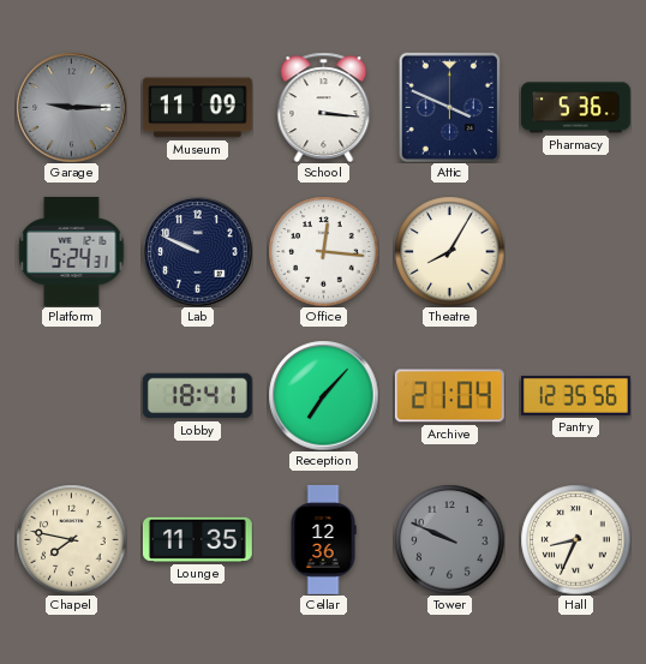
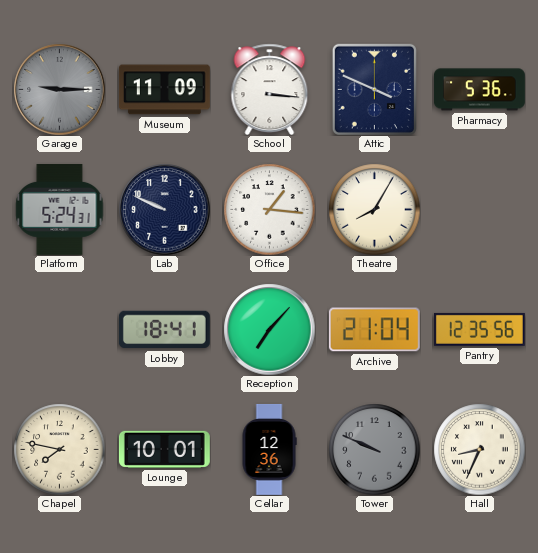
Office: 12:16 -> 1:16 (269, 209)
Lounge: 11:35 -> 10:01 (164, 449)
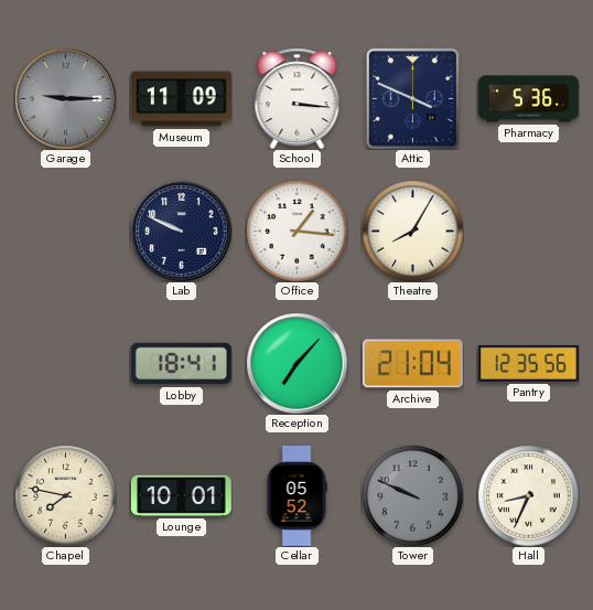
Platform: 5:24 -> none (60, 209)
Cellar: 12:36 -> 05:52 (296, 496)
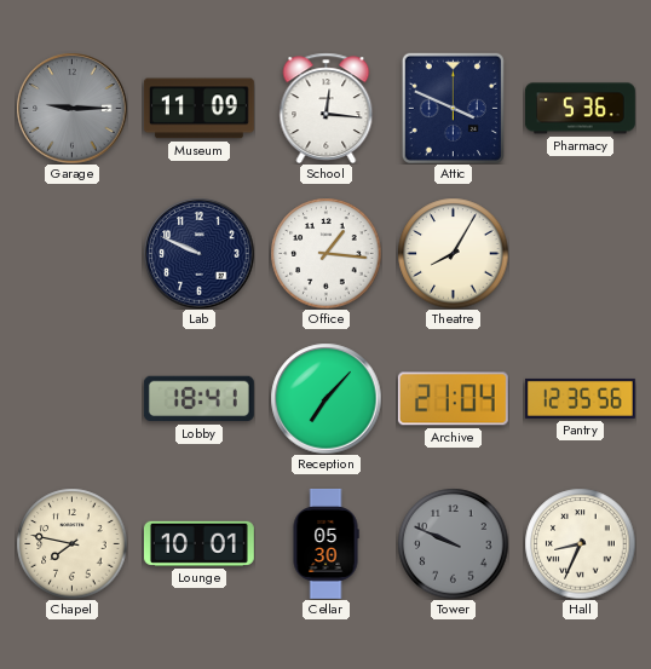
School: 3:16 -> 12:16 (327, 108)
Cellar: 05:52 -> 05:30 (325, 544)
